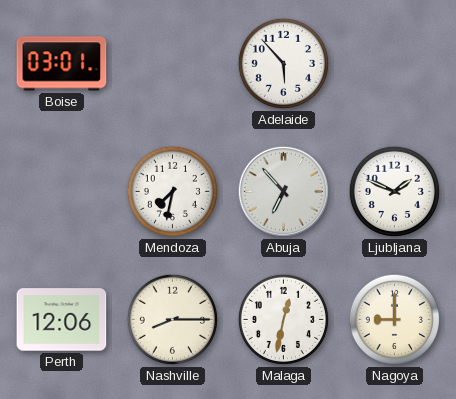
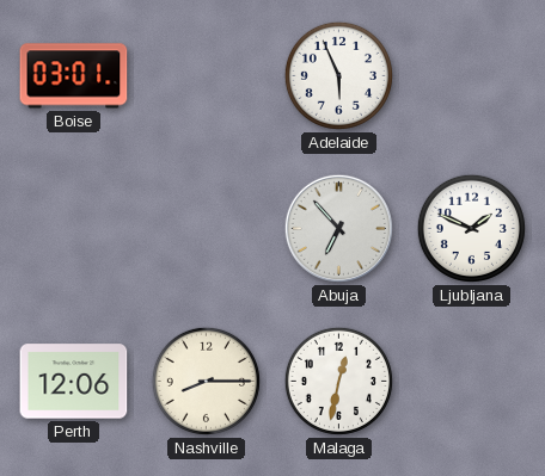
Adelaide: 5:53 -> 5:56 (338, 75)
Mendoza: 7:32 -> none (172, 191)
Nagoya: 9:00 -> none (394, 319)
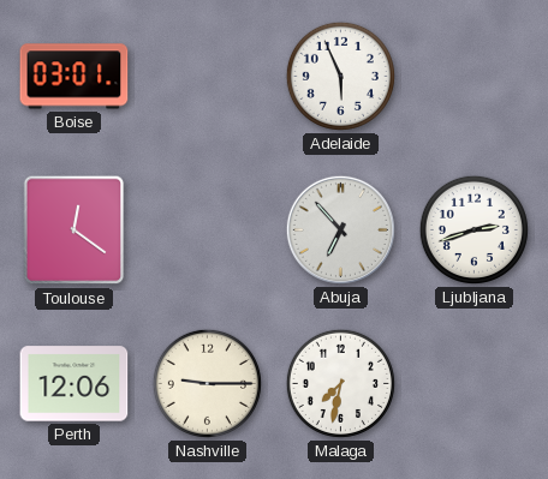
Toulouse: none -> 12:21 (75, 230)
Ljubljana: 1:49 -> 2:42 (473, 229)
Nashville: 8:15 -> 9:15 (207, 383)
Malaga: 12:32 -> 7:32 (340, 383)
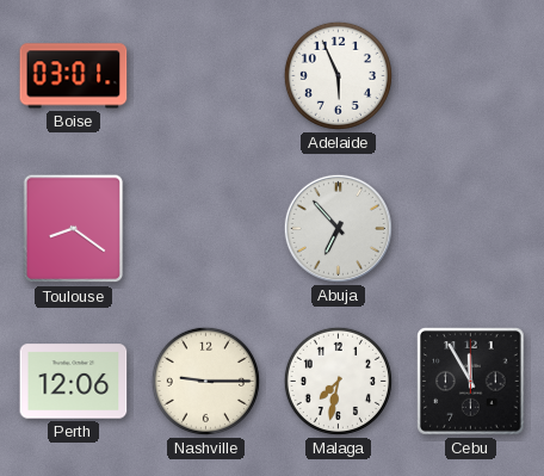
Toulouse: 12:21 -> 8:21 (74, 229)
Ljubljana: 2:42 -> none (473, 229)
Cebu: none -> 11:55 (471, 382)
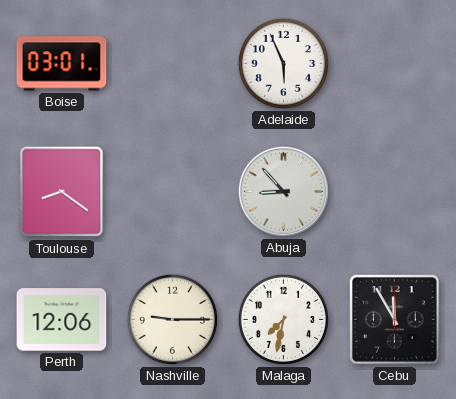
Abuja: 6:53 -> 8:53 (283, 191)
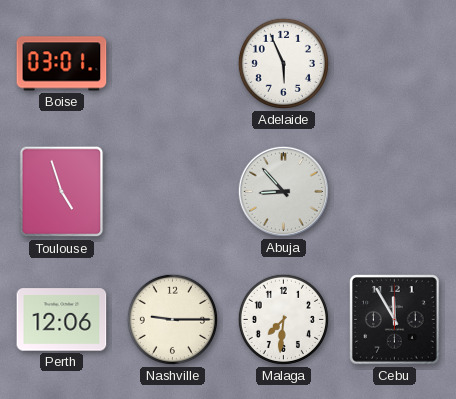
Toulouse: 8:21 -> 4:57 (62, 192)
Malaga: 7:32 -> 7:31 (283, 319)
